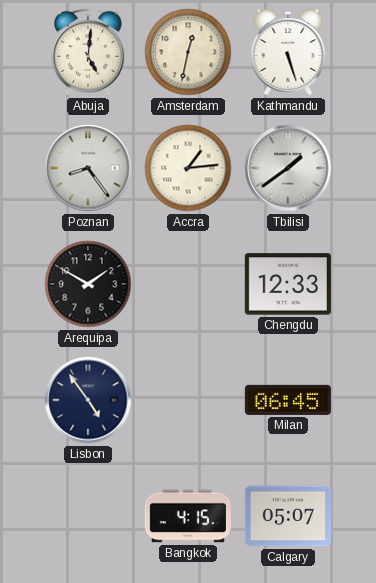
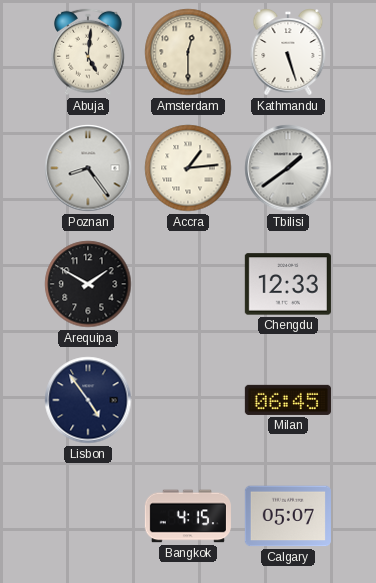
Amsterdam: 12:32 -> 12:30 (188, 52)
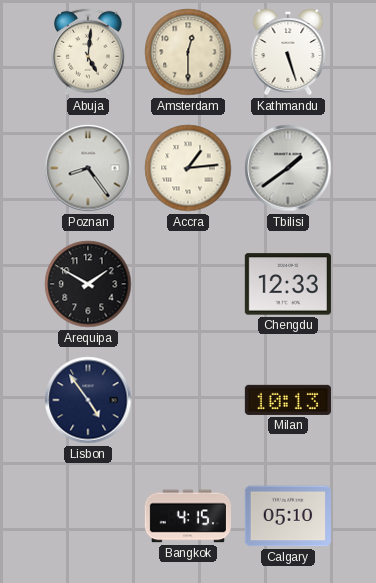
Milan: 06:45 -> 10:13 (288, 400)
Calgary: 05:07 -> 05:10 (288, 516)
